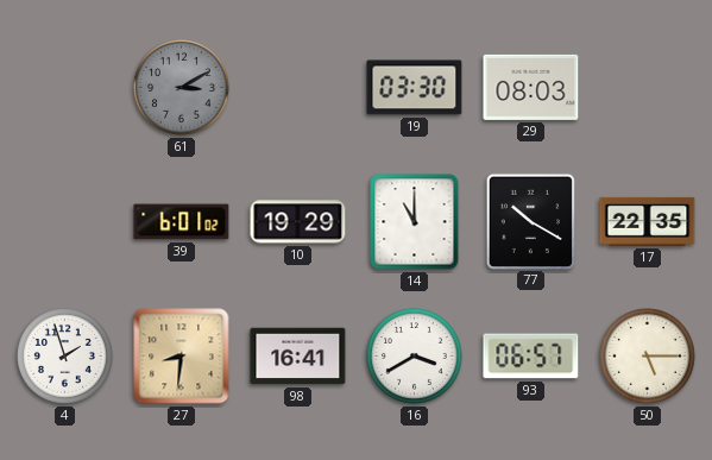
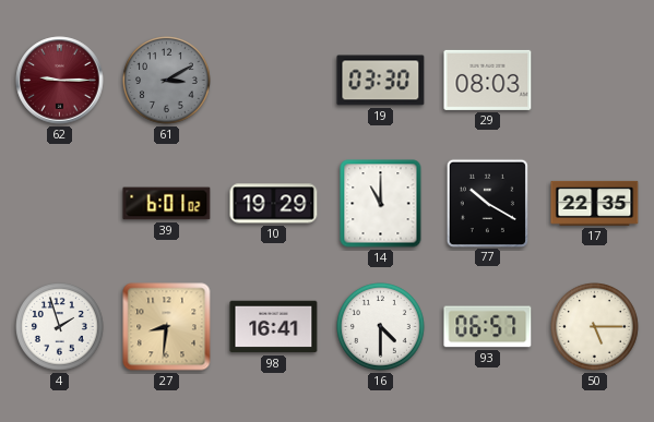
62: none -> 9:15 (60, 81)
16: 3:40 -> 4:30 (381, 327)
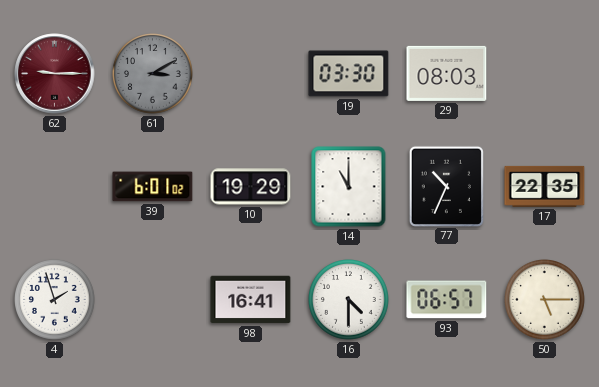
77: 10:20 -> 10:34 (446, 186)
27: 8:31 -> none (167, 327)
